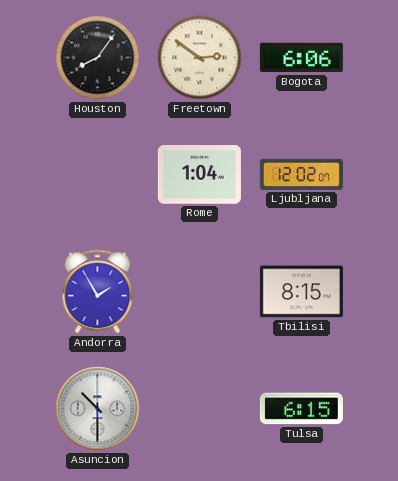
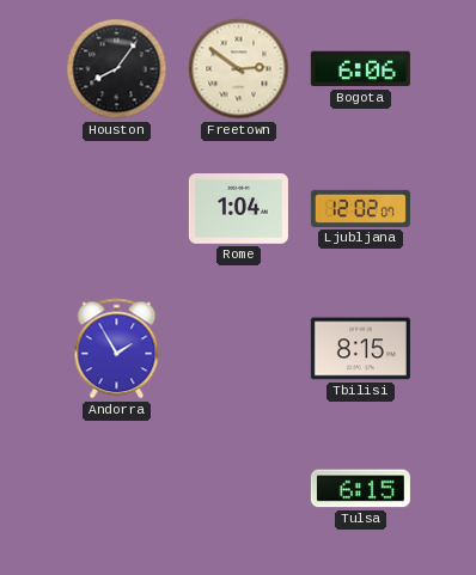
Asuncion: 10:30 -> none (98, 409)
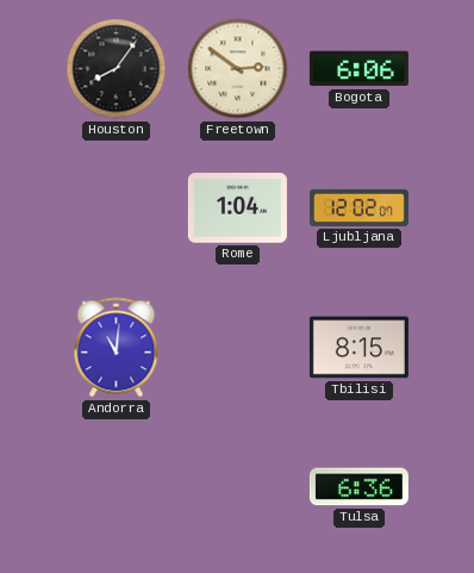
Andorra: 1:55 -> 11:01 (117, 348)
Tulsa: 6:15 -> 6:36 (358, 487)
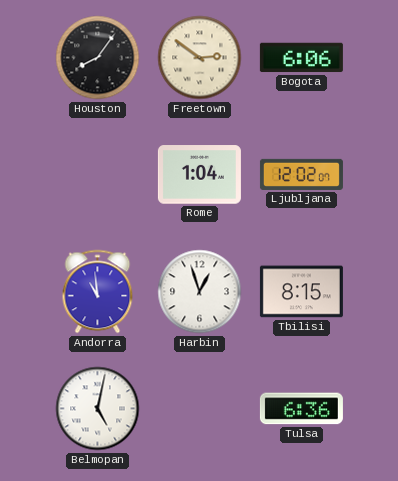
Andorra: 11:01 -> 10:59 (98, 292)
Harbin: none -> 12:57 (200, 292)
Belmopan: none -> 5:02 (98, 409)
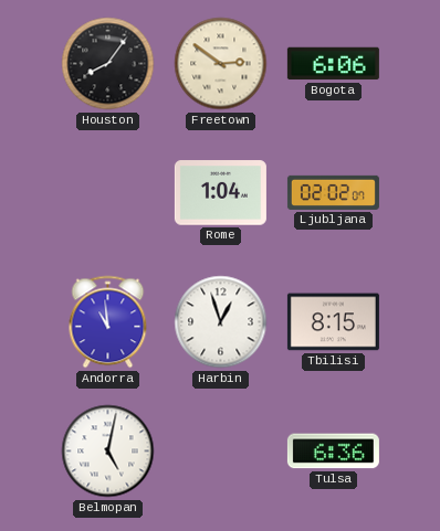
Ljubljana: 12:02 -> 02:02 (333, 192)
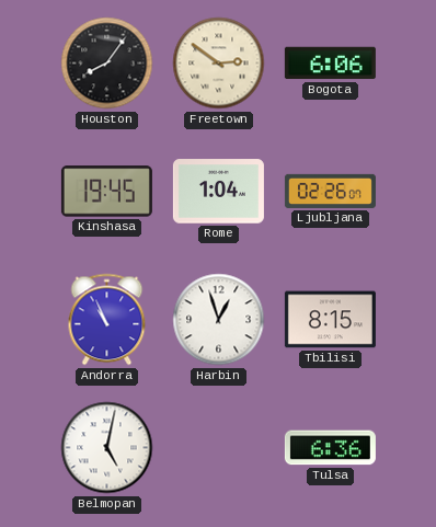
Kinshasa: none -> 19:45 (106, 192)
Ljubljana: 02:02 -> 02:26 (330, 191)
Andorra: 10:59 -> 10:56 (107, 320)
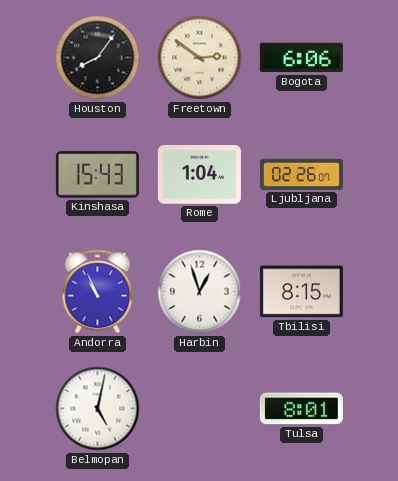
Kinshasa: 19:45 -> 15:43 (97, 175)
Tulsa: 6:36 -> 8:01 (301, 409)
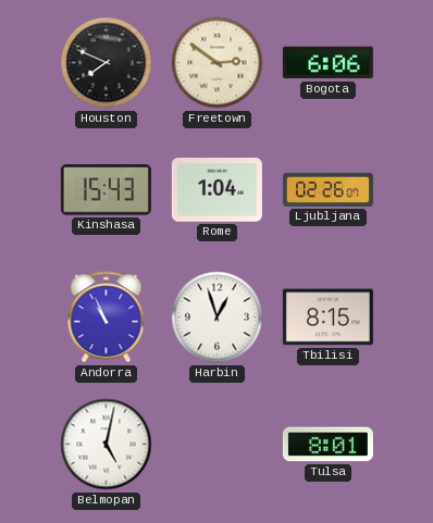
Houston: 8:06 -> 7:49 (107, 63)
